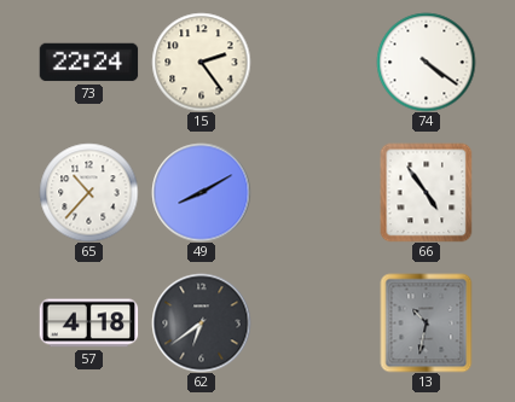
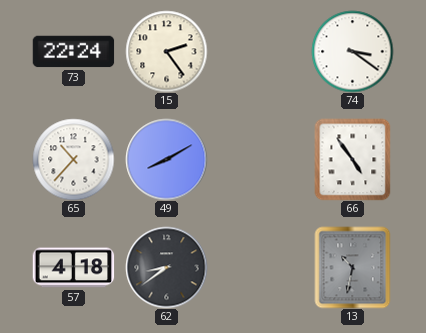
74: 4:21 -> 3:21 (352, 51)
62: 6:39 -> 8:39 (166, 267)
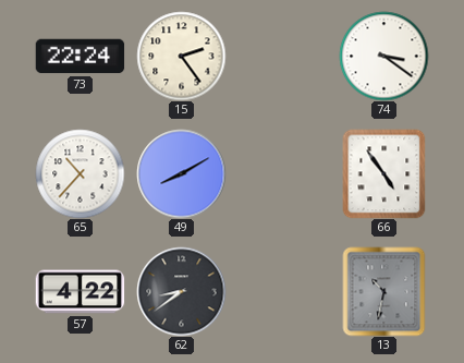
57: 4:18 -> 4:22 (80, 292)
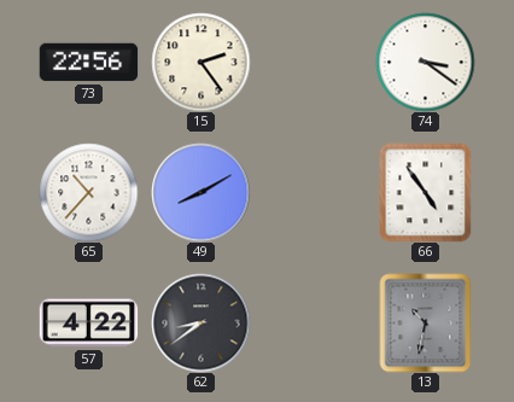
73: 22:24 -> 22:56 (88, 63)
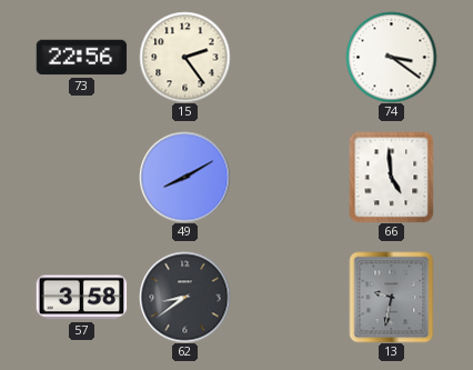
65: 10:37 -> none (88, 192)
66: 4:54 -> 4:59 (392, 177)
57: 4:22 -> 3:58 (81, 298)
13: 10:32 -> 9:32 (392, 297)
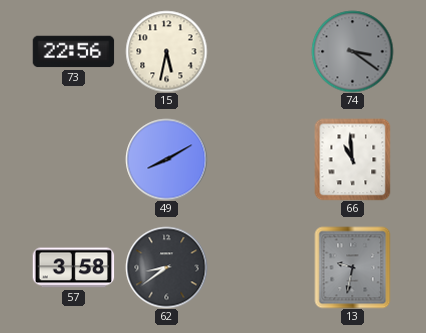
15: 2:24 -> 5:32 (166, 51)
74 dial: white -> grey (352, 51)
66: 4:59 -> 10:59 (353, 159)
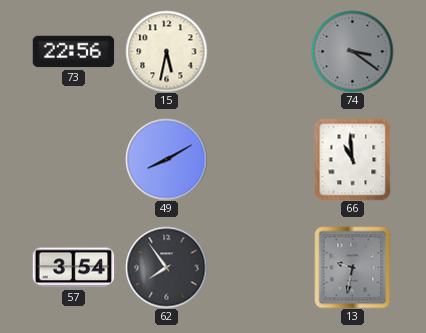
57: 3:58 -> 3:54 (73, 268)
62: 8:39 -> 7:54 (166, 267)
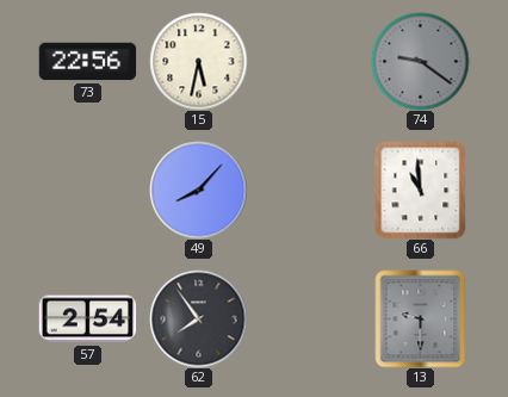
74: 3:21 -> 9:21 (420, 61)
49: 8:10 -> 8:07 (198, 190)
57: 3:54 -> 2:54 (87, 320)
13: 9:32 -> 9:30 (421, 318)
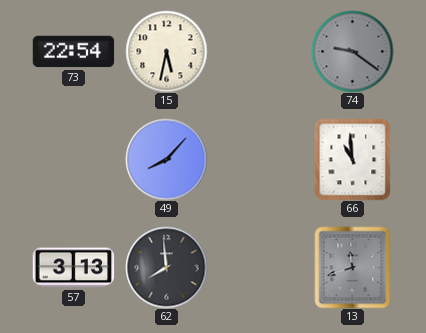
73: 22:56 -> 22:54 (73, 52)
57: 2:54 -> 3:13 (73, 268)
62: 7:54 -> 7:59 (166, 267)
13: 9:30 -> 11:42 (353, 267)
